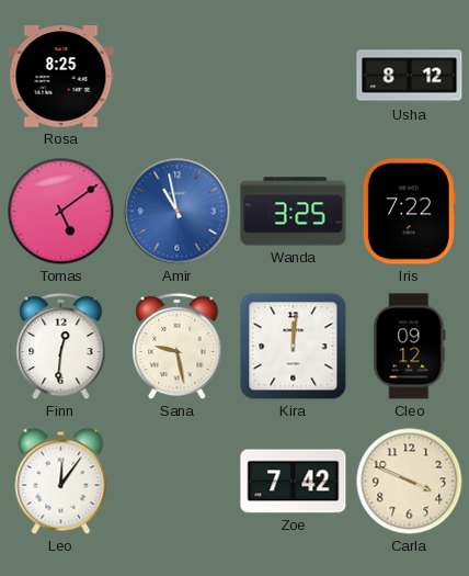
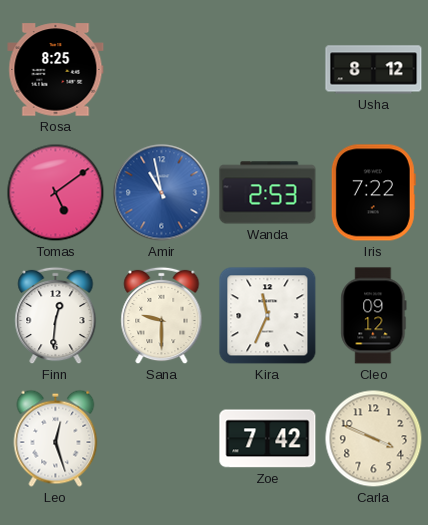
Wanda: 3:25 -> 2:53 (268, 193)
Sana: 9:28 -> 9:30 (162, 316)
Kira: 12:01 -> 11:34 (268, 316)
Leo: 12:06 -> 12:27 (56, 438)
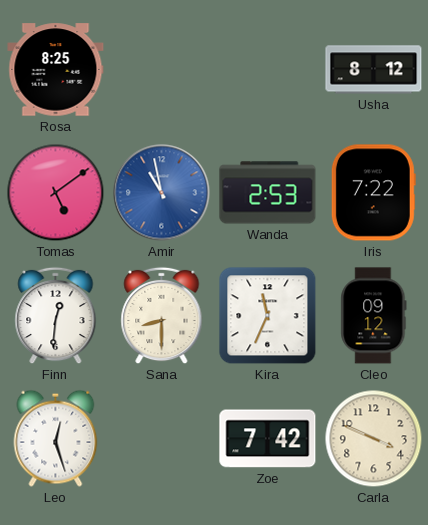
Sana: 9:30 -> 8:30 (162, 316)
